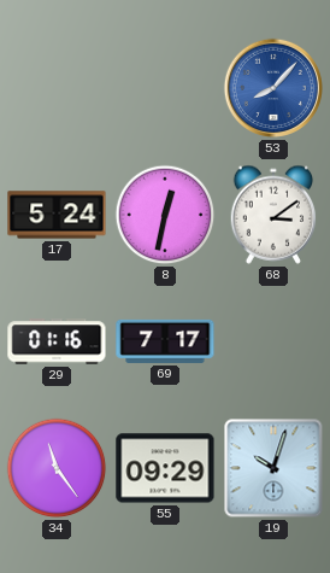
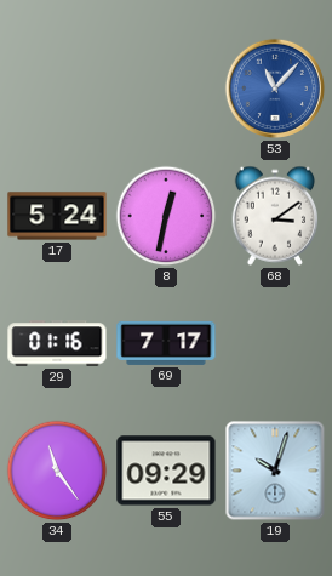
53: 8:07 -> 11:07 (275, 89)
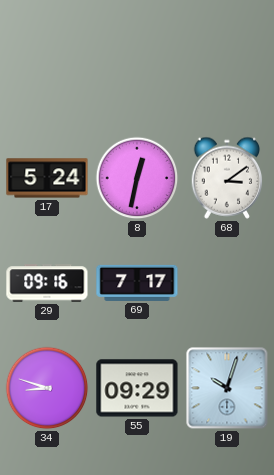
53: 11:07 -> none (275, 89)
29: 01:16 -> 09:16 (47, 283)
34: 11:24 -> 8:48 (47, 388)
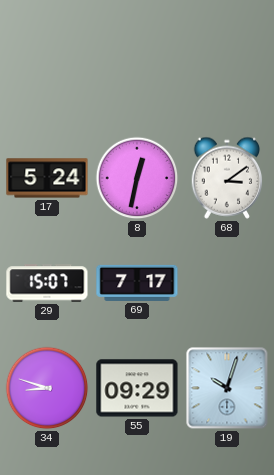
29: 09:16 -> 15:07 (47, 283)
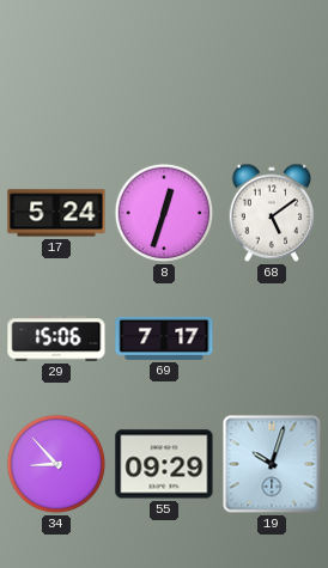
8: 12:32 -> 12:33 (164, 213)
68: 3:09 -> 5:09 (272, 213)
29: 15:07 -> 15:06 (56, 338)
34: 8:48 -> 8:53 (56, 464)
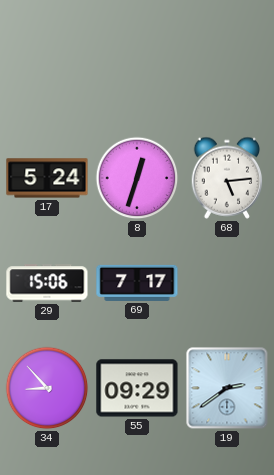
68: 5:09 -> 5:14 (227, 178)
19: 10:03 -> 2:39 (227, 388)
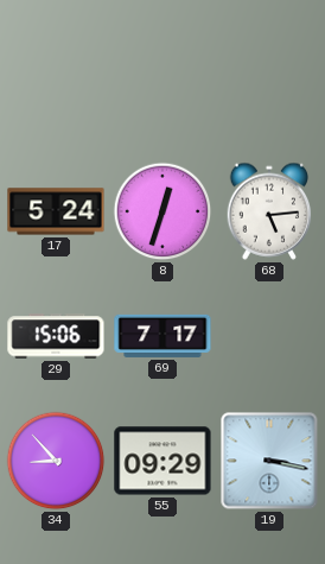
19: 2:39 -> 3:17 (269, 461)
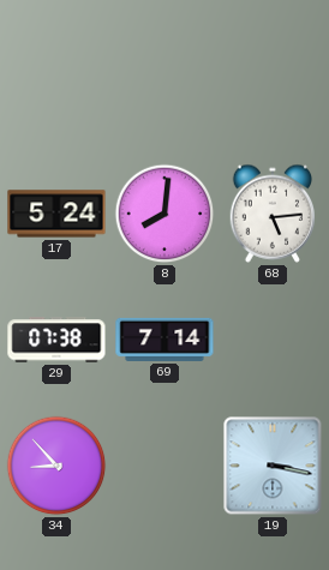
8: 12:33 -> 8:01 (164, 214)
29: 15:06 -> 07:38 (56, 340)
69: 7:17 -> 7:14 (164, 340)
55: 09:29 -> none (162, 461)
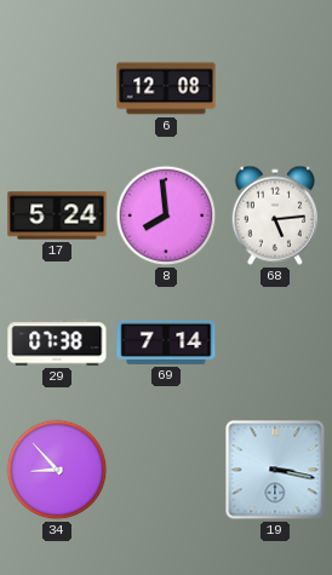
6: none -> 12:08 (166, 88)
8: 8:01 -> 7:59 (166, 215)
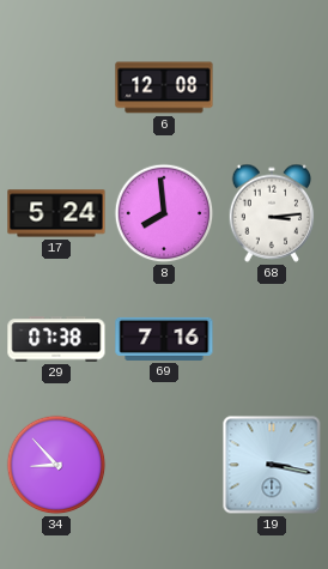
68: 5:14 -> 3:14 (272, 213)
69: 7:14 -> 7:16 (164, 339)
